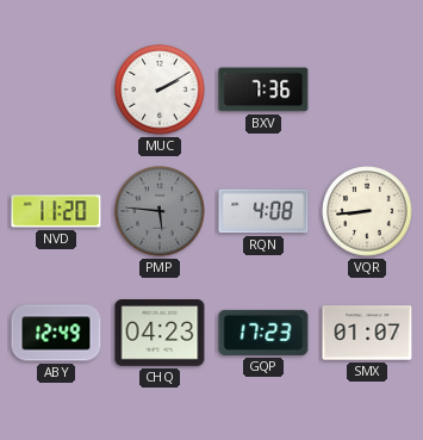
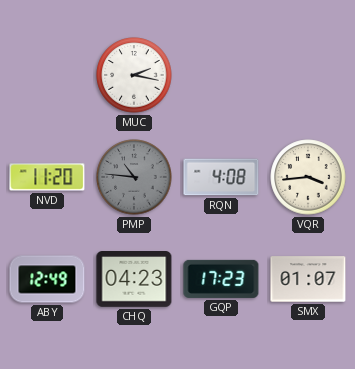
MUC: 2:10 -> 2:17 (134, 75)
BXV: 7:36 -> none (263, 89)
PMP: 5:46 -> 10:46 (134, 177)
VQR: 8:44 -> 3:44 (308, 177)
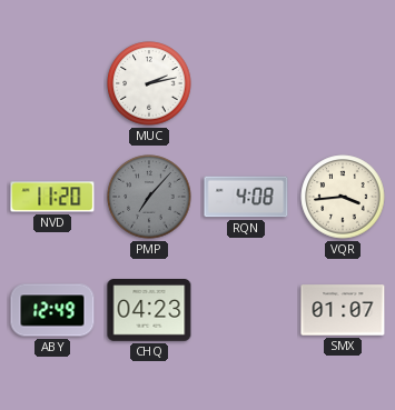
MUC: 2:17 -> 2:13 (149, 83)
PMP: 10:46 -> 7:07 (149, 197)
GQP: 17:23 -> none (221, 279)
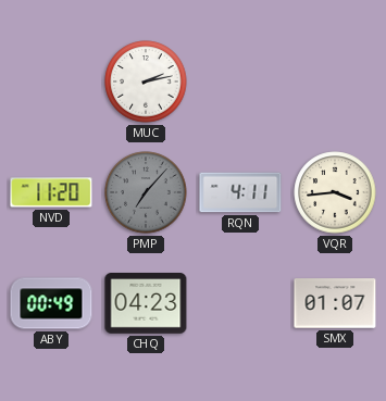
RQN: 4:08 -> 4:11 (240, 192)
ABY: 12:49 -> 00:49 (51, 303)
